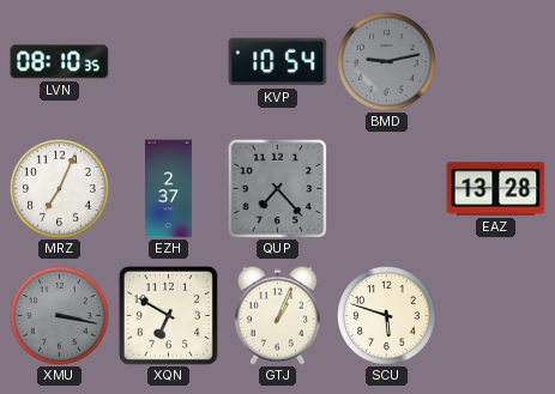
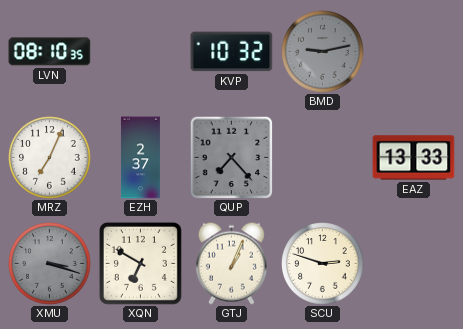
KVP: 10:54 -> 10:32 (232, 52)
EAZ: 13:28 -> 13:33 (414, 158)
XMU: 3:17 -> 3:18 (50, 264)
SCU: 5:48 -> 2:48 (323, 264)
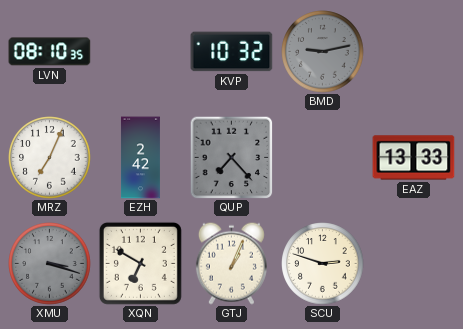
EZH: 2:37 -> 2:42 (140, 158)
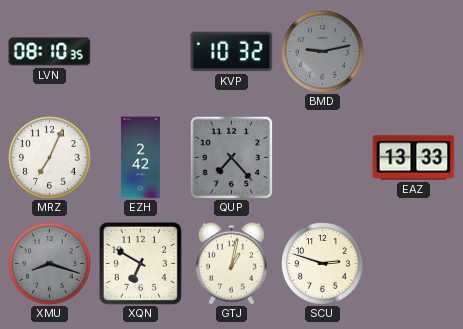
XMU: 3:18 -> 8:18 (50, 264)
GTJ: 1:04 -> 1:02 (231, 263)
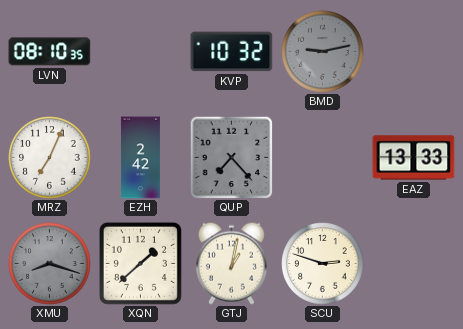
XQN: 6:50 -> 1:38 (140, 263)
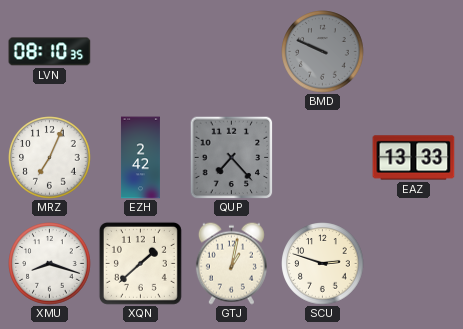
KVP: 10:32 -> none (232, 52)
BMD: 9:13 -> 9:49 (323, 52)
XMU dial: grey -> white (50, 264)
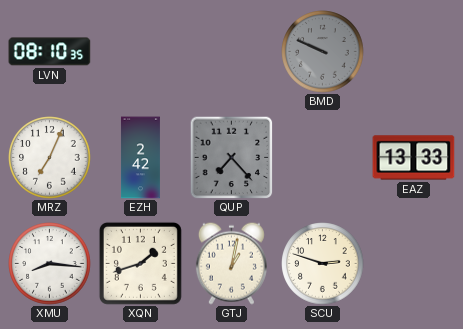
XMU: 8:18 -> 8:16 (50, 264)
XQN: 1:38 -> 1:42 (140, 263)
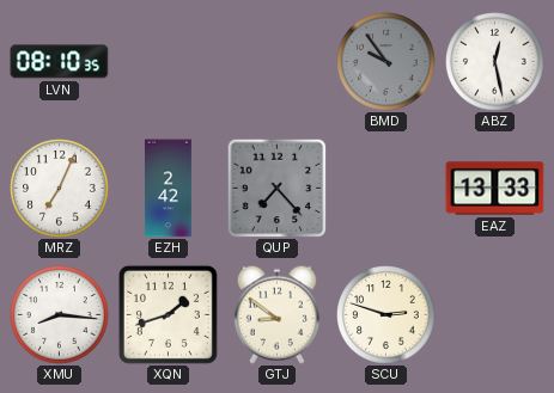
BMD: 9:49 -> 9:54 (386, 62)
ABZ: none -> 12:28 (495, 62)
GTJ: 1:02 -> 8:51 (276, 314)
